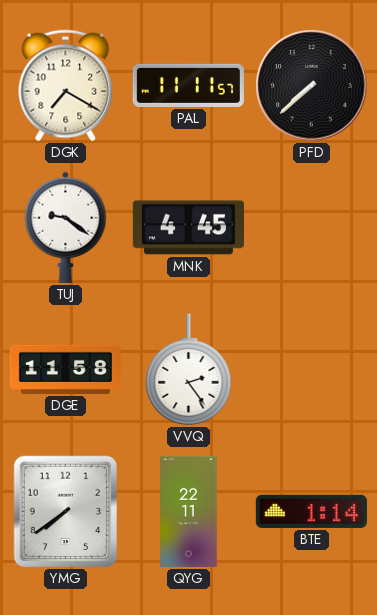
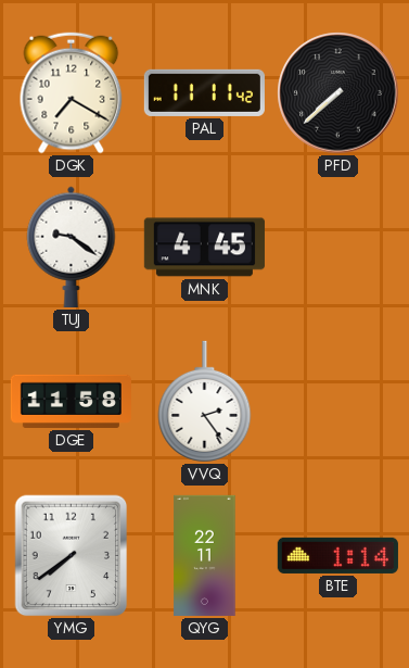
PAL: 11:11:57 -> 11:11:42 (204, 92)
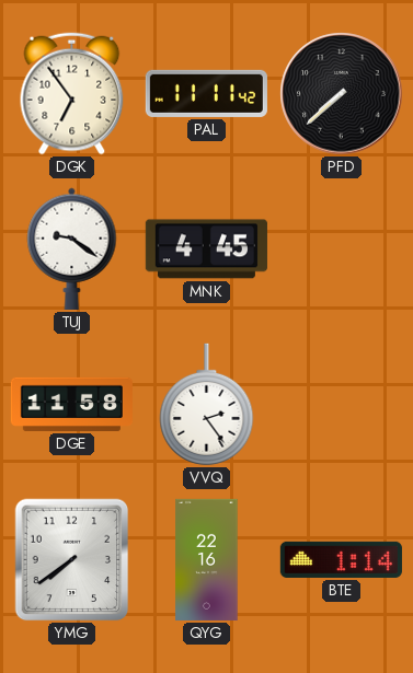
DGK: 7:20 -> 6:54 (72, 94)
QYG: 22:11 -> 22:16 (207, 559)
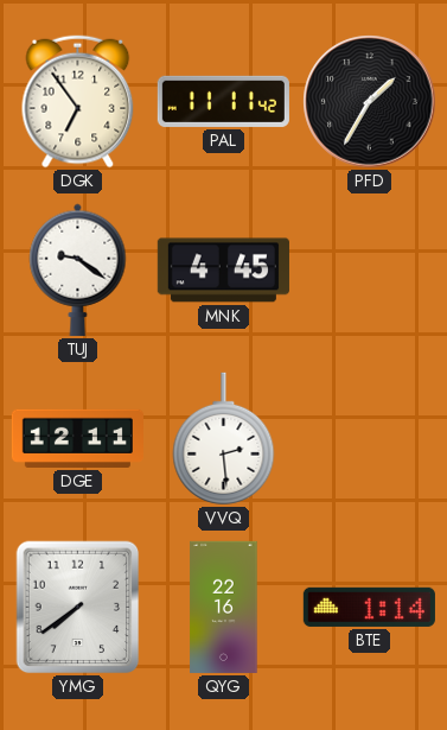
PFD: 7:38 -> 1:35 (370, 102)
DGE: 11:58 -> 12:11 (77, 438)
VVQ: 2:24 -> 2:29 (224, 439)
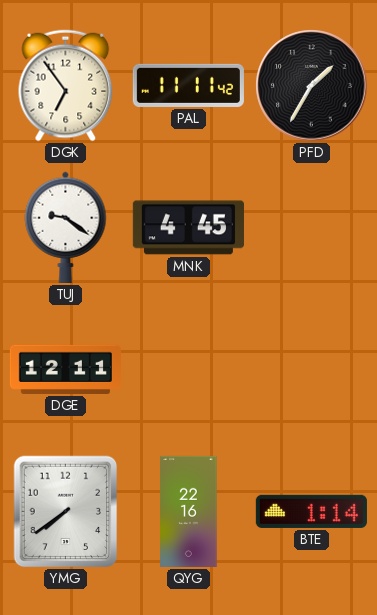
VVQ: 2:29 -> none (224, 439)
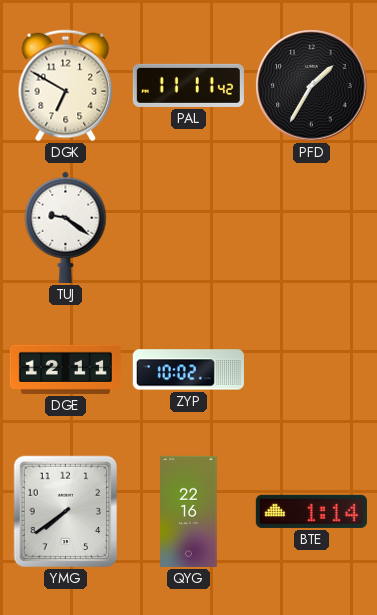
DGK: 6:54 -> 6:50 (66, 86)
MNK: 4:45 -> none (188, 228)
ZYP: none -> 10:02 (188, 370)
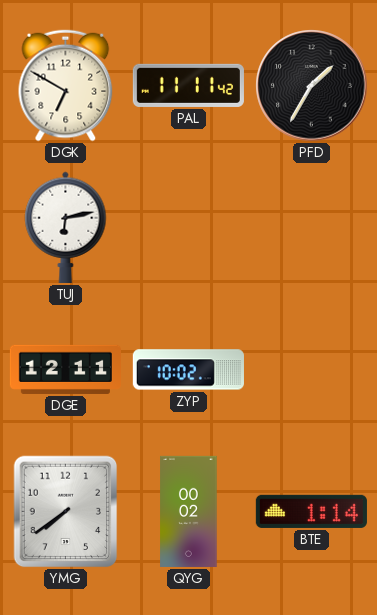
TUJ: 9:21 -> 6:13 (66, 227)
QYG: 22:16 -> 00:02 (189, 511)
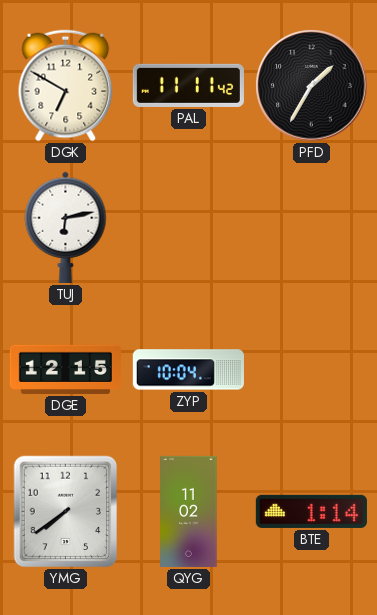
DGE: 12:11 -> 12:15 (65, 369)
ZYP: 10:02 -> 10:04 (188, 370)
QYG: 00:02 -> 11:02 (189, 511)
